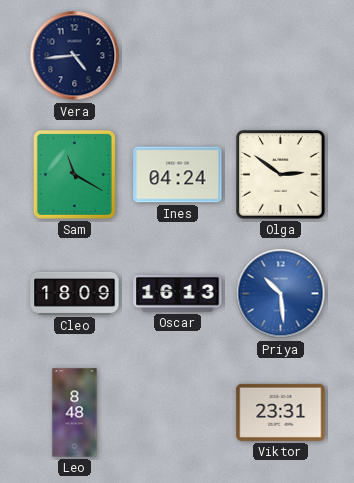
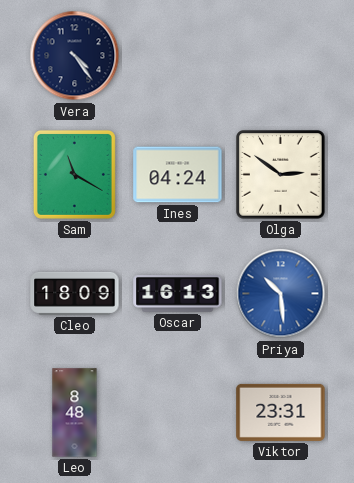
Vera: 4:44 -> 4:24 (75, 56)
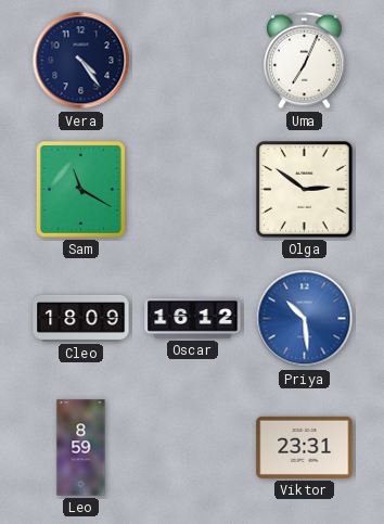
Uma: none -> 7:04 (305, 61)
Ines: 04:24 -> none (178, 175)
Oscar: 16:13 -> 16:12 (193, 319)
Leo: 8:48 -> 8:59 (81, 448)
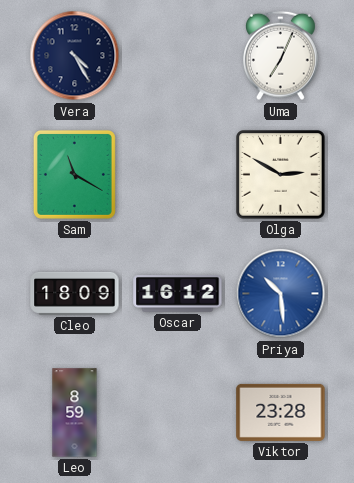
Vera: 4:24 -> 4:25 (75, 56)
Olga: 2:51 -> 2:50 (281, 175)
Viktor: 23:31 -> 23:28 (281, 412)
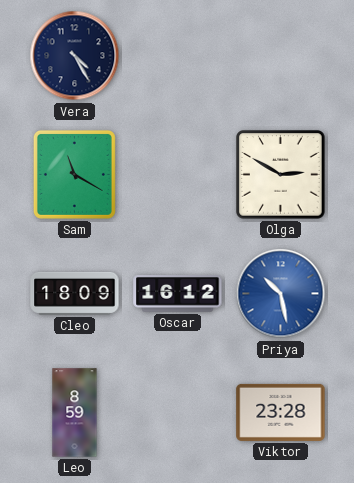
Uma: 7:04 -> none (281, 56)
Priya: 10:29 -> 10:28 (281, 294)
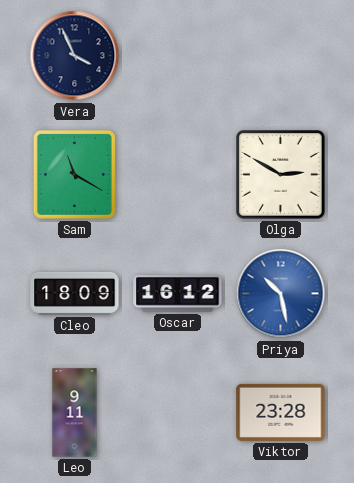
Vera: 4:25 -> 3:56 (75, 56)
Leo: 8:59 -> 9:11 (75, 413)
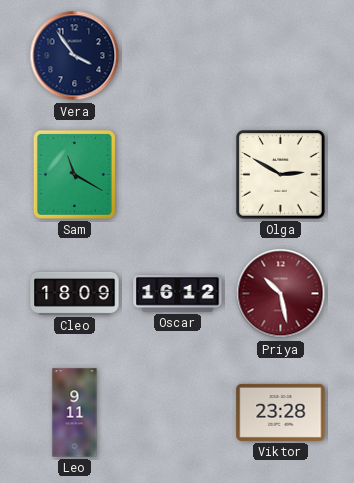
Vera: 3:56 -> 3:54 (75, 56)
Priya dial: blue -> burgundy (281, 294)
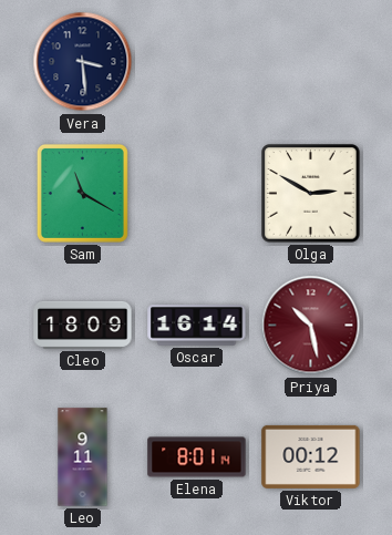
Vera: 3:54 -> 3:29 (83, 62)
Oscar: 16:12 -> 16:14 (197, 326)
Elena: none -> 8:01 (197, 457)
Viktor: 23:28 -> 00:12 (311, 456)
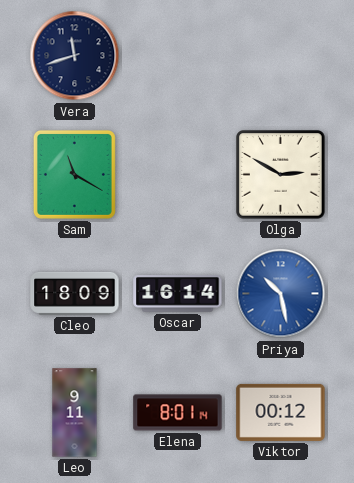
Vera: 3:29 -> 11:42 (75, 56)
Priya dial: burgundy -> blue (281, 294)
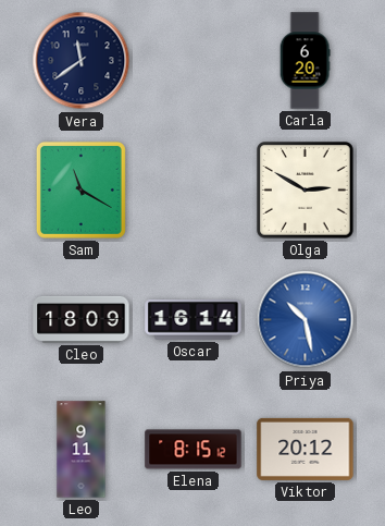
Vera: 11:42 -> 11:39 (82, 61)
Carla: none -> 6:20 (305, 61)
Elena: 8:01 -> 8:15 (194, 450)
Viktor: 00:12 -> 20:12 (306, 449)
